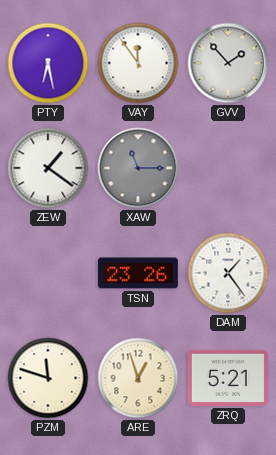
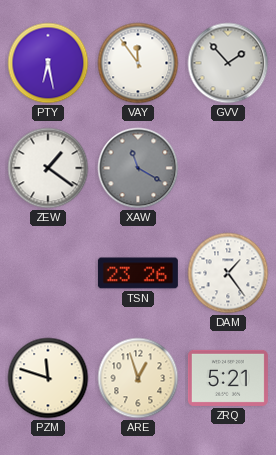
XAW: 11:15 -> 11:20 (138, 168)
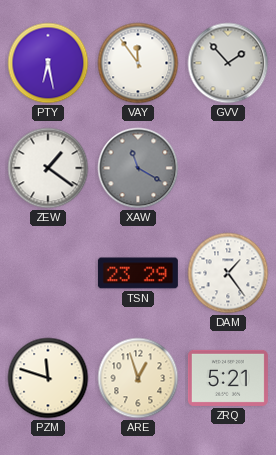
TSN: 23:26 -> 23:29 (138, 273)
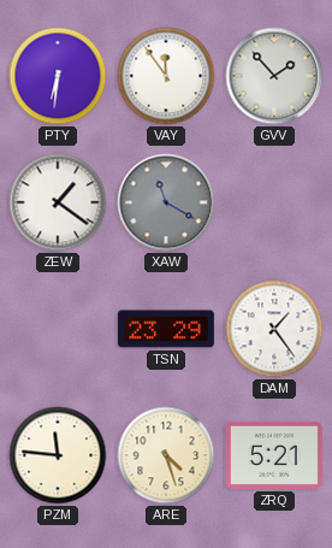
PTY: 6:28 -> 6:31 (58, 76)
PZM: 11:48 -> 11:46 (58, 455)
ARE: 12:57 -> 4:27 (166, 455)
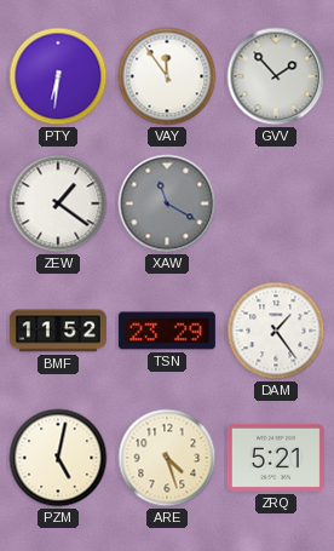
BMF: none -> 11:52 (58, 331)
PZM: 11:46 -> 5:02 (58, 458)
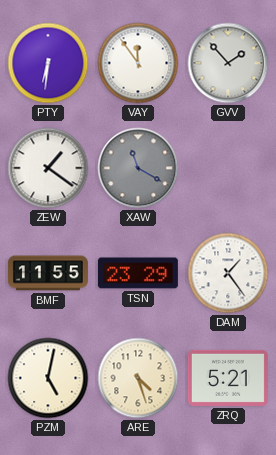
BMF: 11:52 -> 11:55 (48, 273)
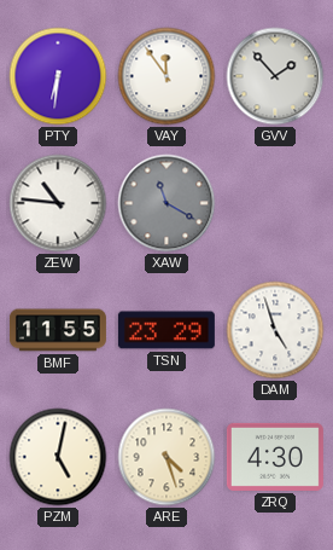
ZEW: 1:21 -> 10:46 (58, 203)
DAM: 1:24 -> 4:57 (275, 330)
ZRQ: 5:21 -> 4:30 (275, 457)
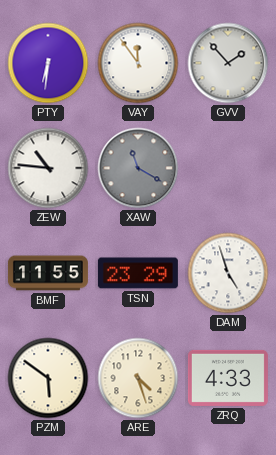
PZM: 5:02 -> 5:51 (48, 378)
ZRQ: 4:30 -> 4:33 (228, 378)
